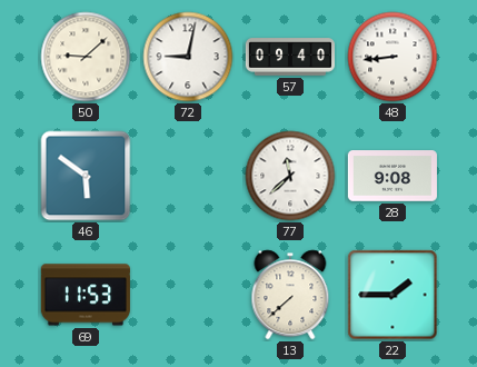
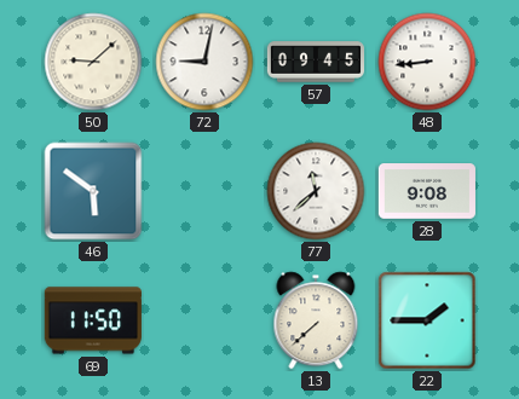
57: 09:40 -> 09:45 (315, 62)
69: 11:53 -> 11:50 (93, 320)
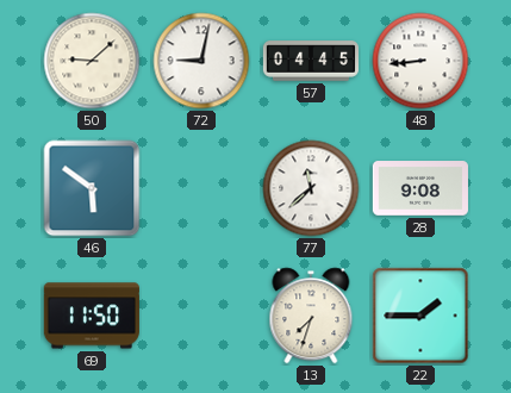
57: 09:45 -> 04:45 (310, 61)
13: 7:38 -> 7:33 (311, 316)
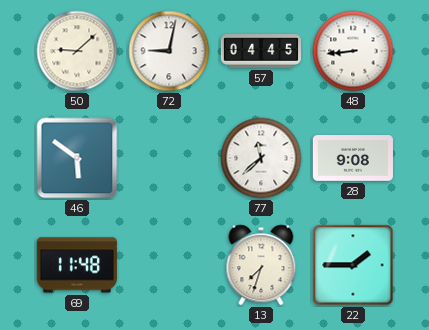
69: 11:50 -> 11:48 (77, 265)
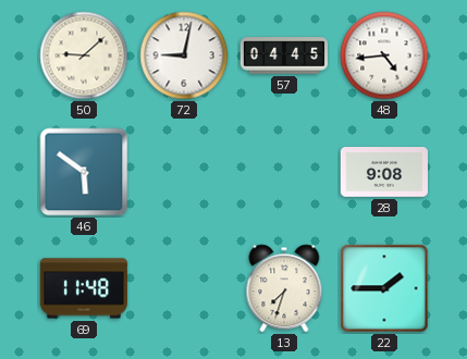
48: 8:44 -> 4:44 (384, 55)
77: 11:38 -> none (261, 158)
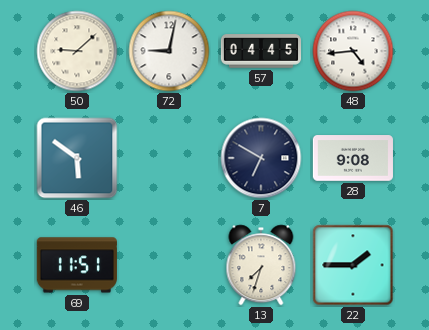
7: none -> 6:50 (261, 158)
69: 11:48 -> 11:51 (77, 265)
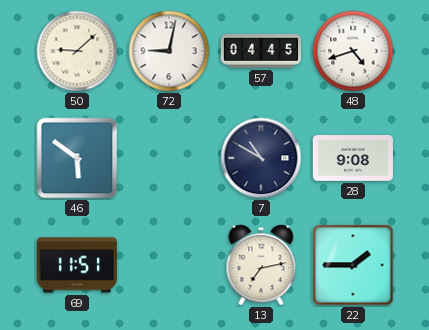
48: 4:44 -> 4:42 (353, 51)
7: 6:50 -> 10:50 (261, 158)
13: 7:33 -> 7:13 (261, 265)
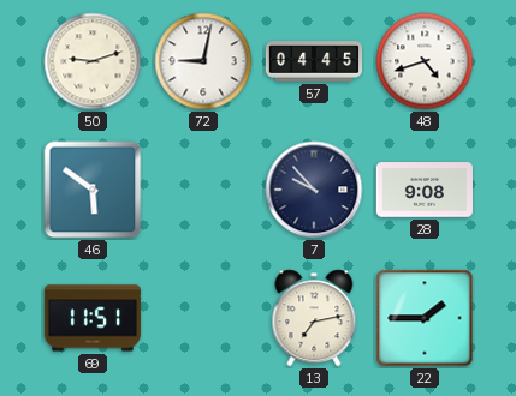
50: 9:08 -> 9:12 (93, 61)
7: 10:50 -> 9:53 (314, 190)
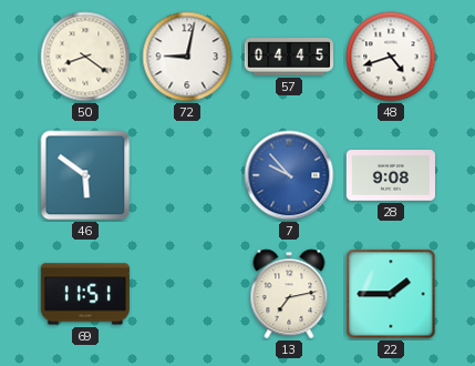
50: 9:12 -> 8:21 (85, 57)
7 dial: navy -> blue (289, 175)
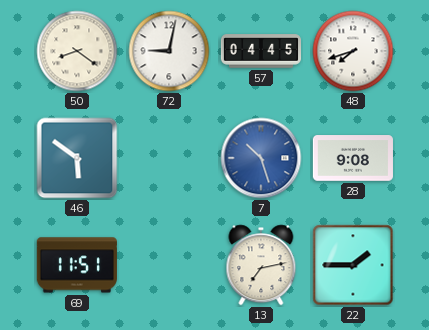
48: 4:42 -> 7:42 (353, 51)
7: 9:53 -> 10:27 (261, 158)
